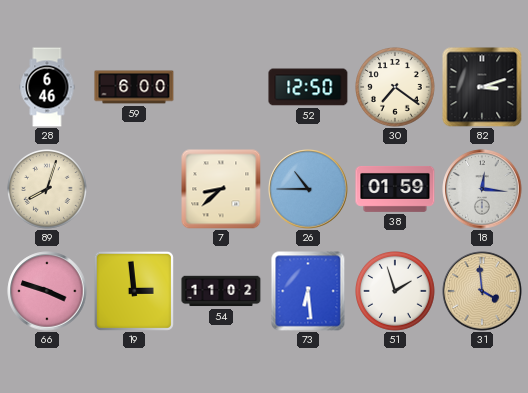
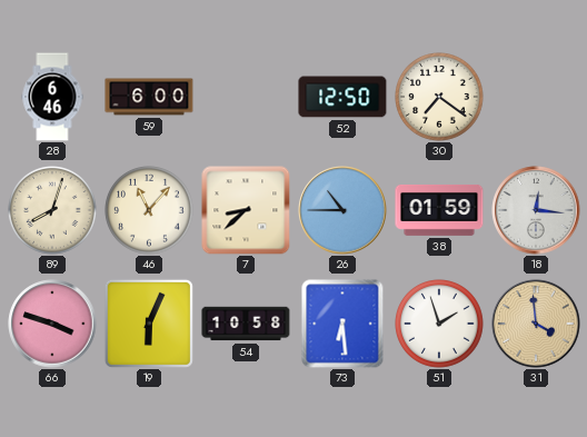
82: 3:12 -> none (482, 87)
46: none -> 11:07 (150, 211)
19: 2:59 -> 6:04 (149, 324)
54: 11:02 -> 10:58 (246, 324)
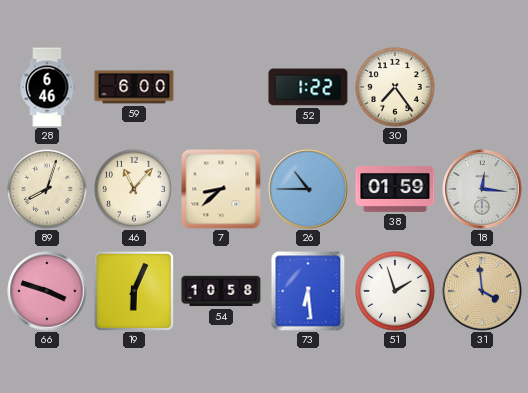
52: 12:50 -> 1:22 (308, 87)
30: 7:21 -> 7:24 (396, 88)
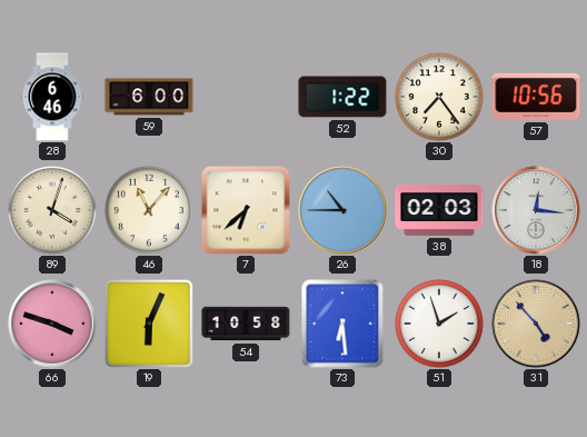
57: none -> 10:56 (536, 97)
89: 8:03 -> 4:03 (53, 211)
7: 8:38 -> 6:38 (246, 210)
38: 01:59 -> 02:03 (439, 210)
31: 3:59 -> 4:53 (536, 324)
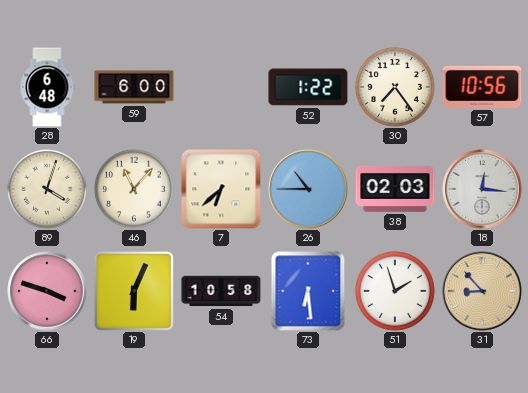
28: 6:46 -> 6:48 (47, 87)
31: 4:53 -> 8:53 (482, 291)
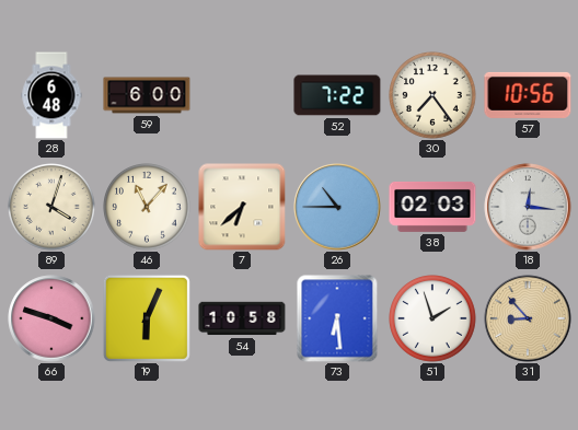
52: 1:22 -> 7:22 (337, 95)
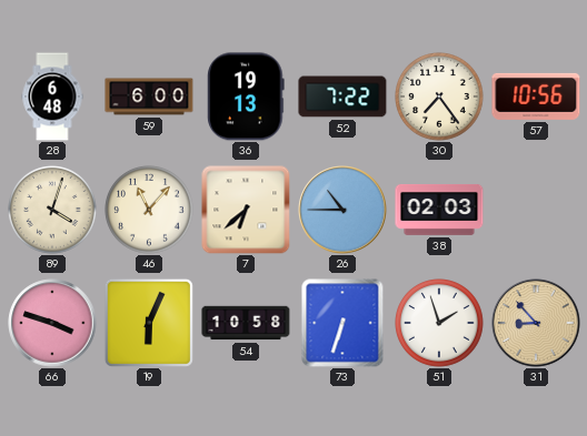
36: none -> 19:13 (246, 97)
18: 12:16 -> none (528, 207)
73: 6:29 -> 6:33 (342, 323)
